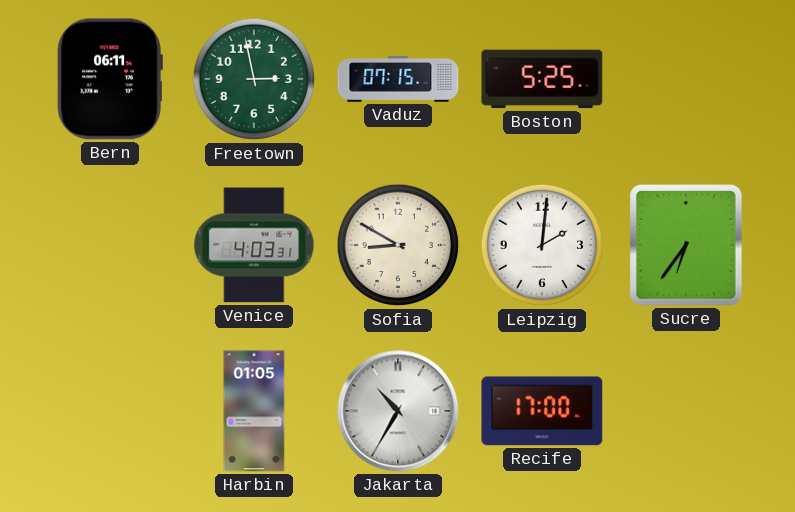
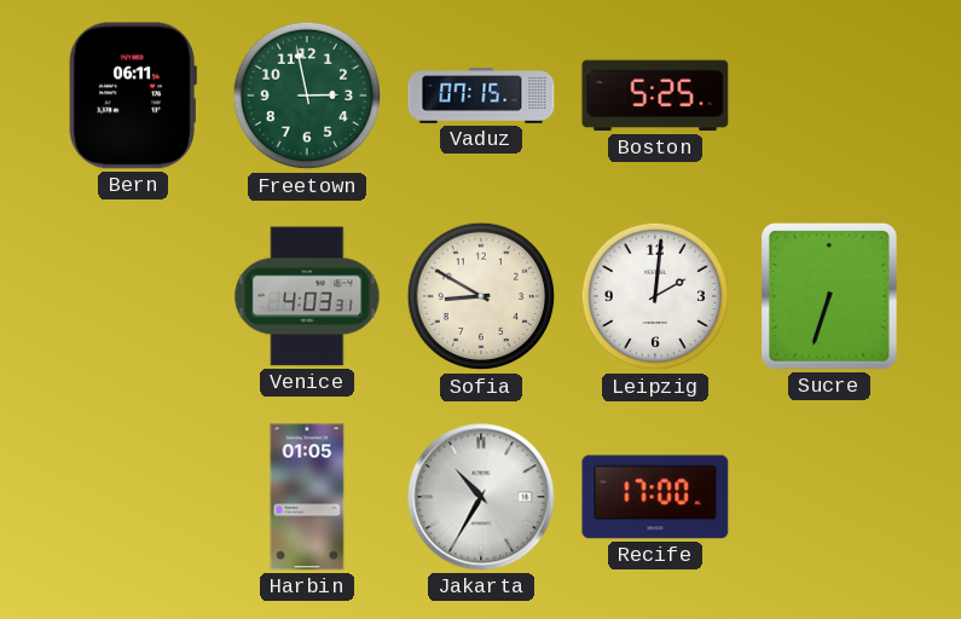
Sucre: 6:36 -> 6:33 (830, 296)
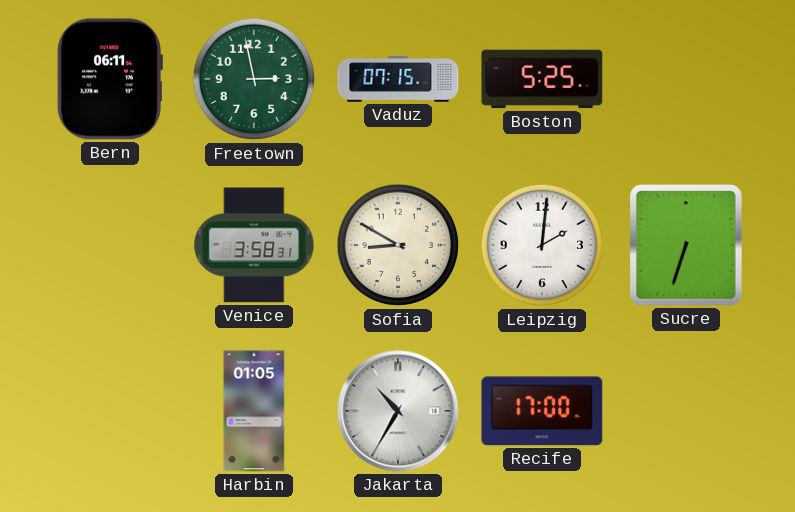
Venice: 4:03 -> 3:58 (254, 245)
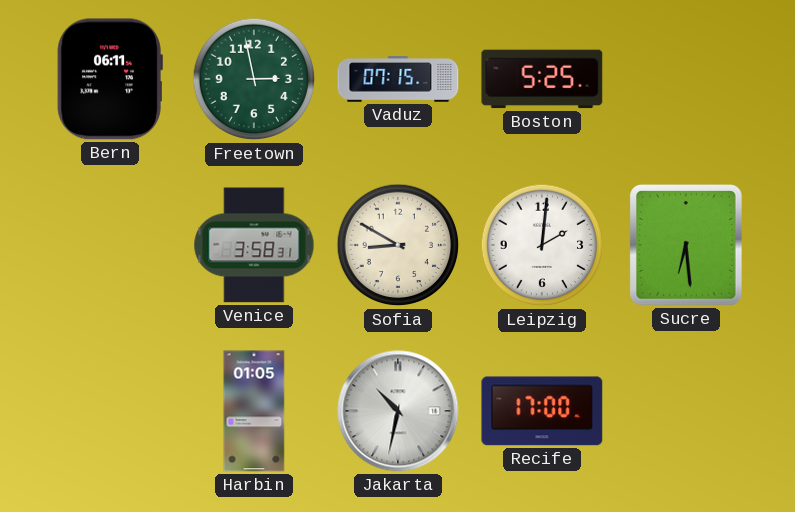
Sucre: 6:33 -> 6:29 (687, 245)
Jakarta: 10:35 -> 10:32 (398, 411)
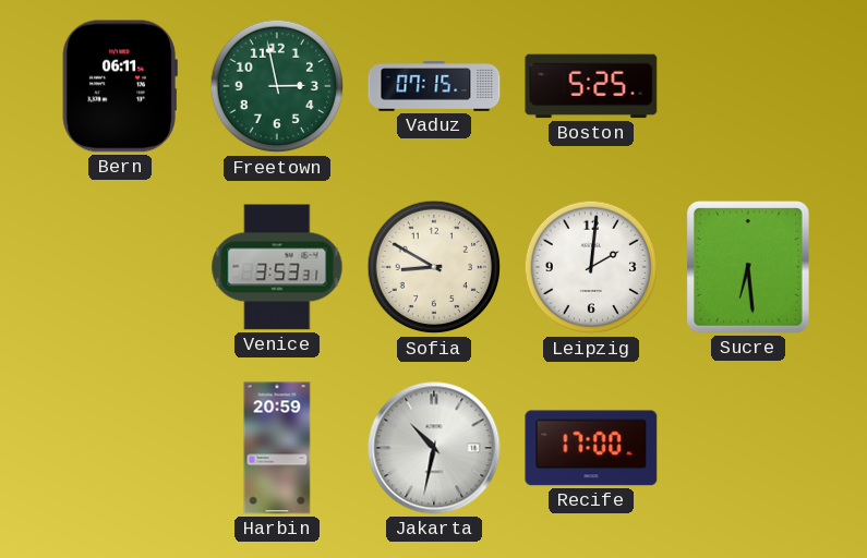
Venice: 3:58 -> 3:53 (277, 267)
Harbin: 01:05 -> 20:59 (277, 448)
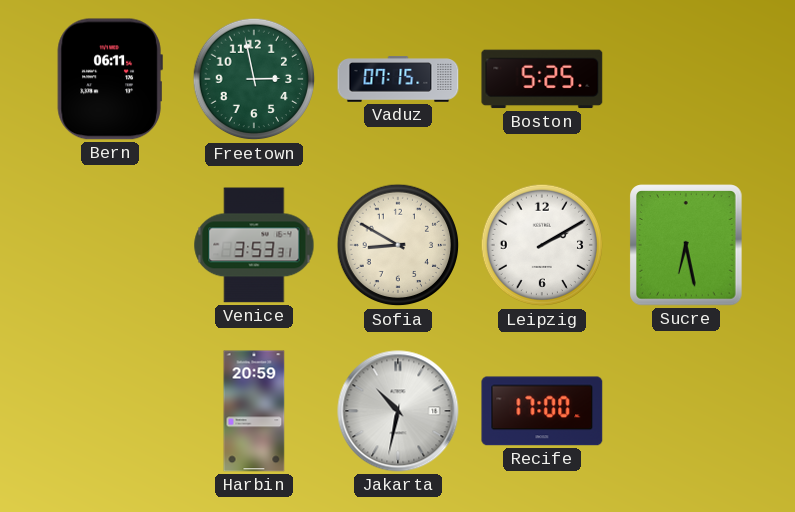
Leipzig: 2:01 -> 2:10 (542, 245)
Sucre: 6:29 -> 6:28 (687, 245)
